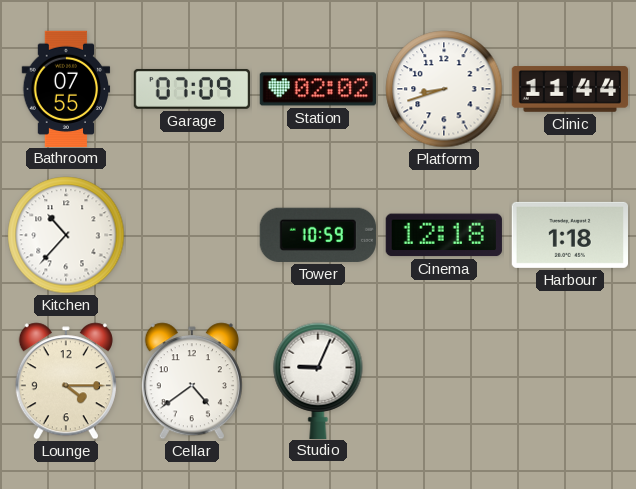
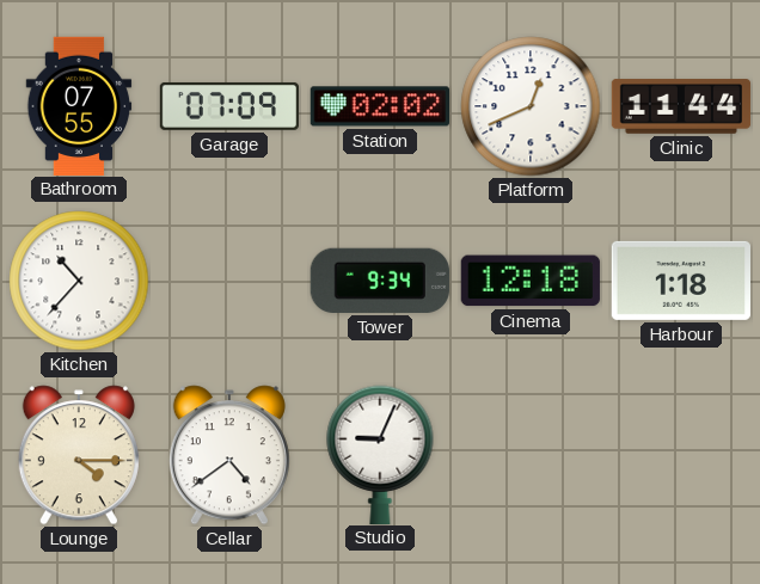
Platform: 8:42 -> 12:41 (531, 106)
Tower: 10:59 -> 9:34 (380, 281)
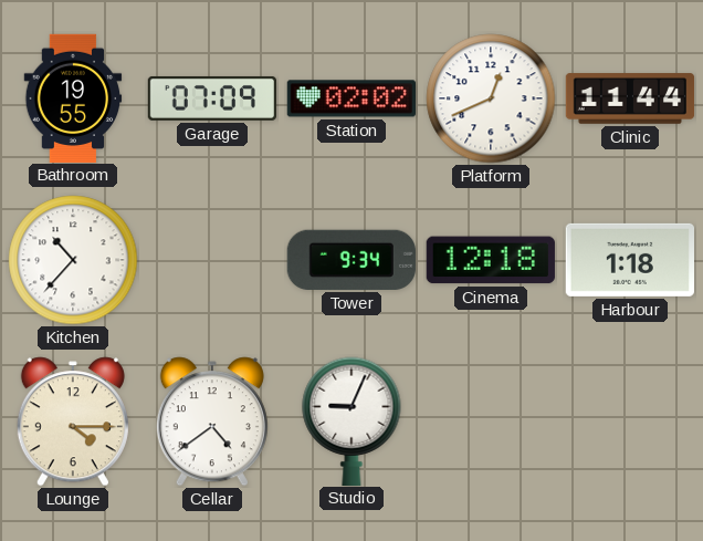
Bathroom: 07:55 -> 19:55 (73, 97)
